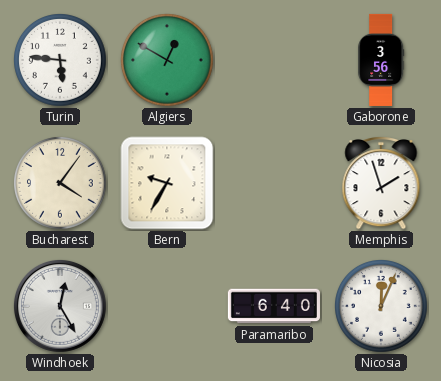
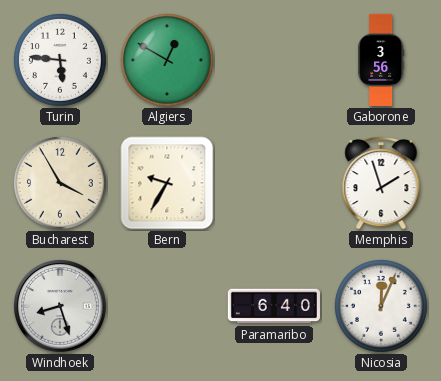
Bucharest: 4:06 -> 3:55 (61, 184)
Windhoek: 12:25 -> 8:27 (60, 306)
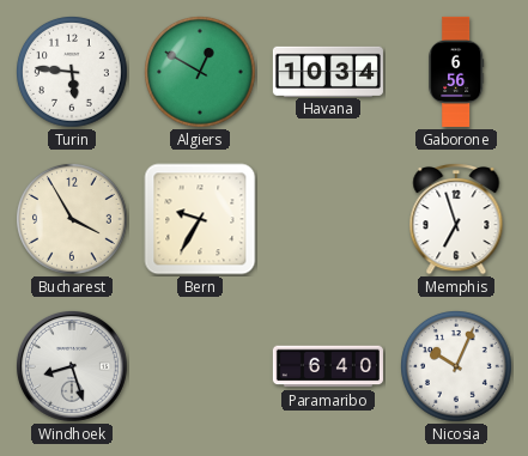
Havana: none -> 10:34 (328, 71)
Gaborone: 3:56 -> 6:56 (456, 72)
Memphis: 1:57 -> 6:57 (456, 220)
Nicosia: 12:04 -> 10:04 (457, 367)
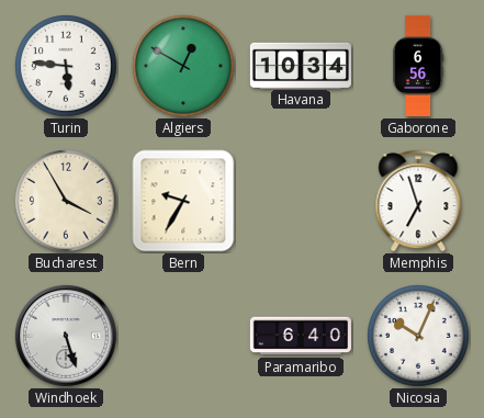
Windhoek: 8:27 -> 5:27 (66, 336)
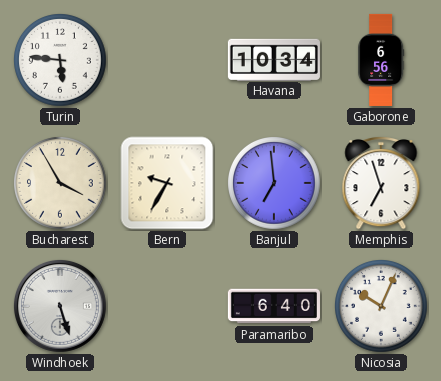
Algiers: 12:50 -> none (184, 67)
Banjul: none -> 6:59 (275, 184)
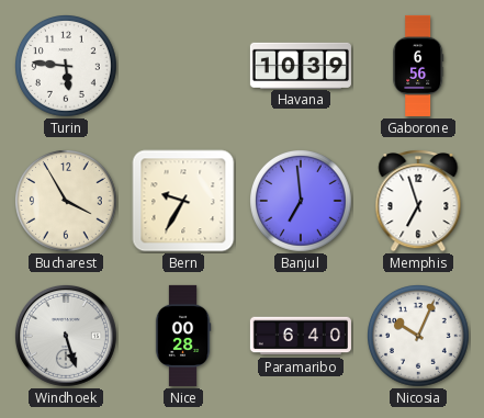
Havana: 10:34 -> 10:39 (301, 65)
Nice: none -> 00:28 (183, 336)
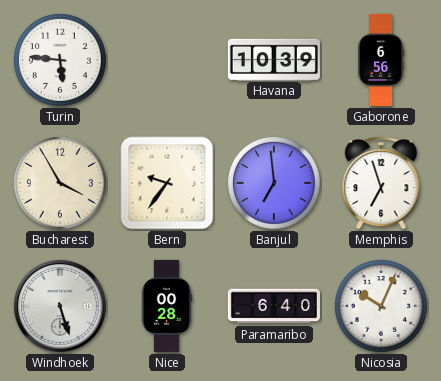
Bern: 9:35 -> 9:36 (167, 183)
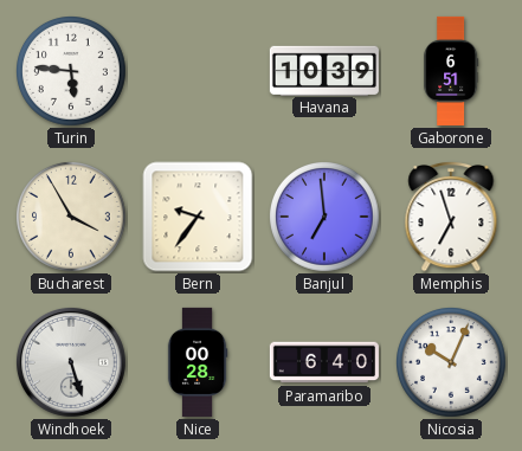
Gaborone: 6:56 -> 6:51 (451, 71)
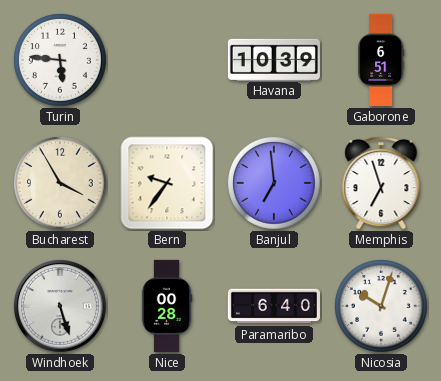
Nicosia: 10:04 -> 10:03 (382, 307)
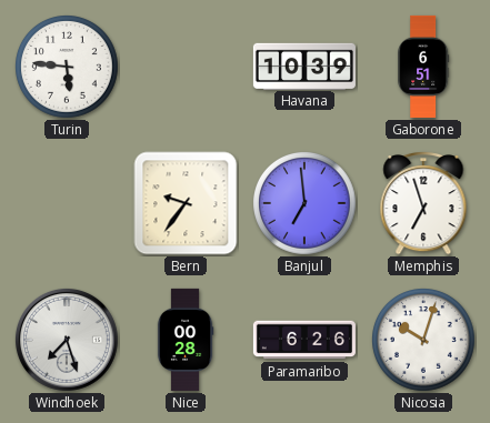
Bucharest: 3:55 -> none (61, 184)
Windhoek: 5:27 -> 7:27 (67, 340)
Paramaribo: 6:40 -> 6:26 (304, 340)
